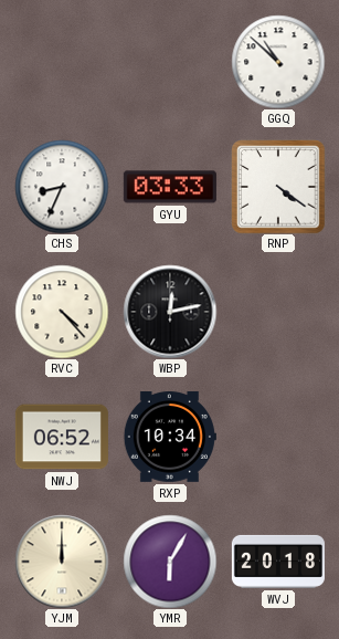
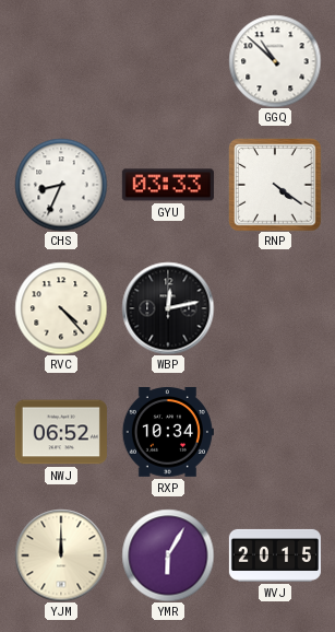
WVJ: 20:18 -> 20:15 (275, 555)
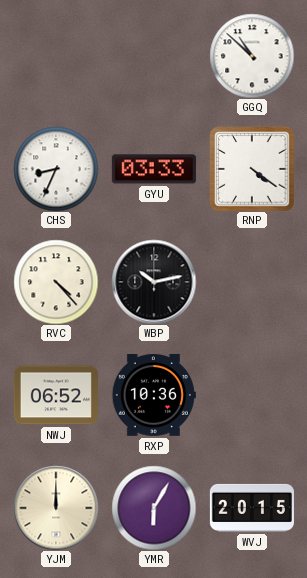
WBP: 12:13 -> 10:13 (154, 282)
RXP: 10:34 -> 10:36 (154, 396)
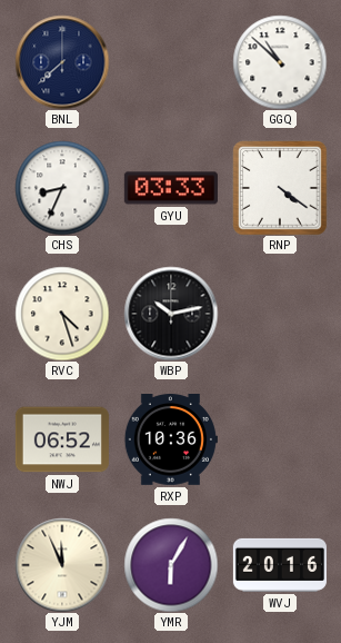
BNL: none -> 7:38 (62, 62)
RVC: 4:23 -> 4:27 (62, 314)
YJM: 12:00 -> 11:56 (62, 565)
WVJ: 20:15 -> 20:16 (280, 565)
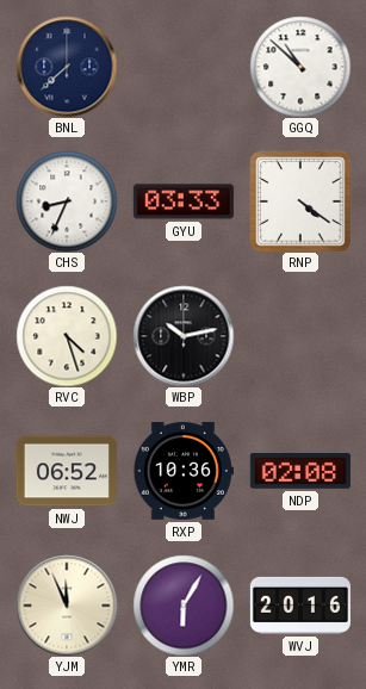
NDP: none -> 02:08 (300, 471)
